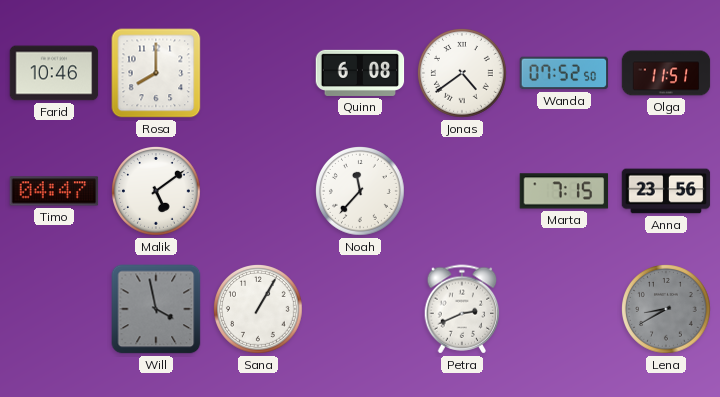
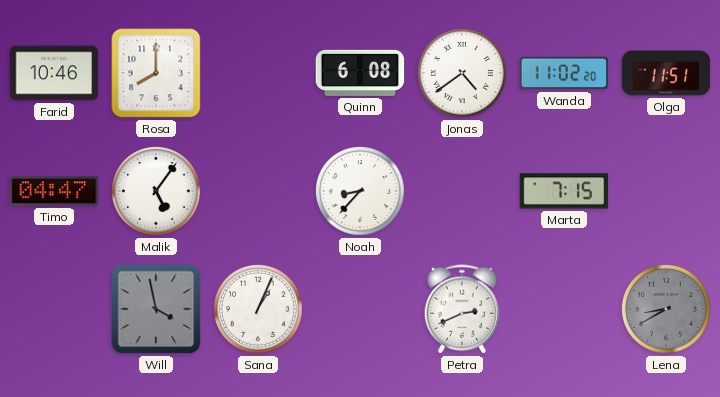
Wanda: 07:52 -> 11:02 (564, 73)
Malik: 5:09 -> 5:06 (157, 192)
Noah: 11:37 -> 8:37 (361, 192)
Anna: 23:56 -> none (666, 191)
Sana: 1:05 -> 1:04 (259, 310)
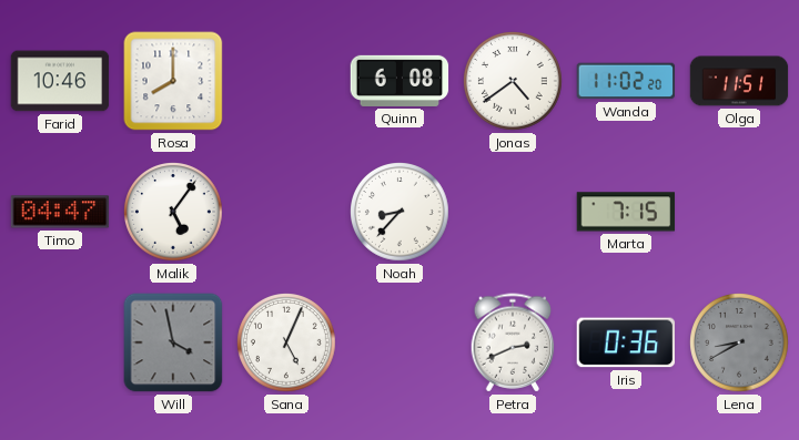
Sana: 1:04 -> 5:04 (287, 344)
Iris: none -> 0:36 (626, 342)
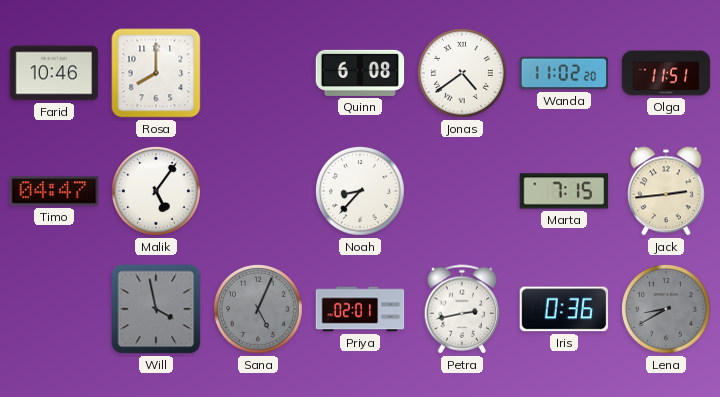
Jack: none -> 2:44 (667, 191)
Sana dial: white -> grey (259, 310)
Priya: none -> 02:01 (360, 309)
Petra: 2:41 -> 2:43 (462, 309)
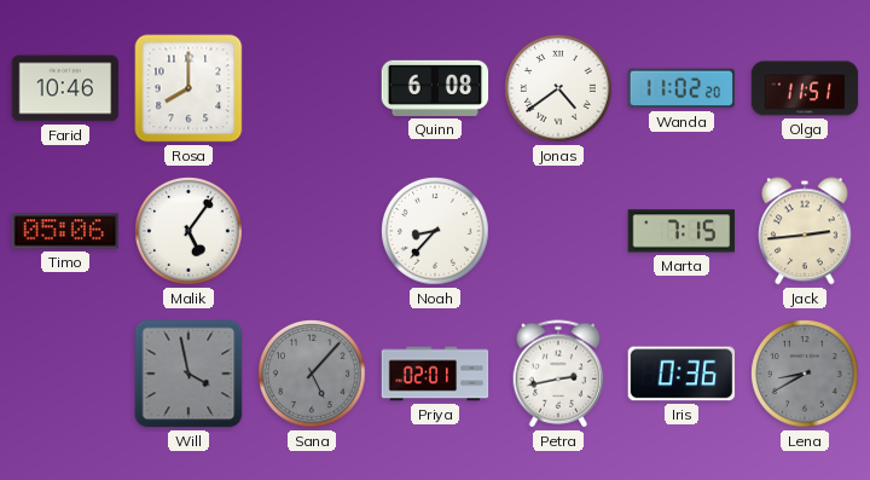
Timo: 04:47 -> 05:06 (65, 231)
Sana: 5:04 -> 5:07 (313, 375)
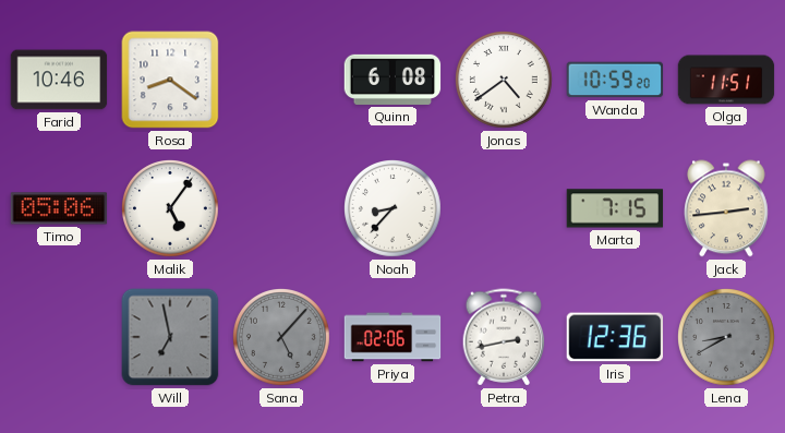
Rosa: 8:00 -> 8:21 (170, 80)
Wanda: 11:02 -> 10:59 (615, 80)
Will: 3:58 -> 6:58 (170, 337)
Priya: 02:01 -> 02:06 (392, 337)
Iris: 0:36 -> 12:36 (615, 337)
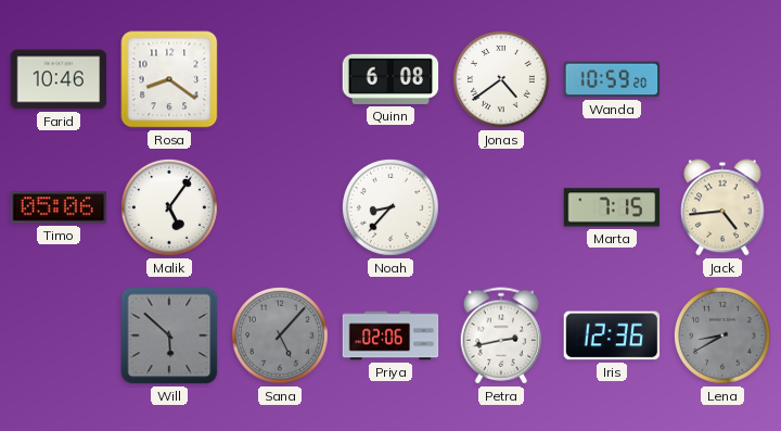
Olga: 11:51 -> none (726, 80)
Jack: 2:44 -> 4:44 (724, 207)
Will: 6:58 -> 5:52 (169, 335)
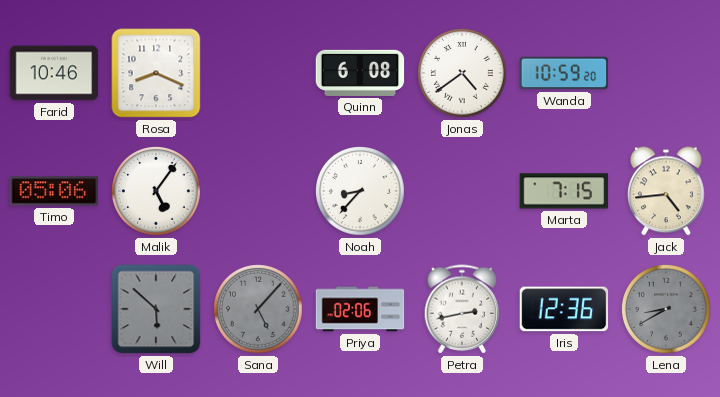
Rosa: 8:21 -> 8:19 (156, 73)
